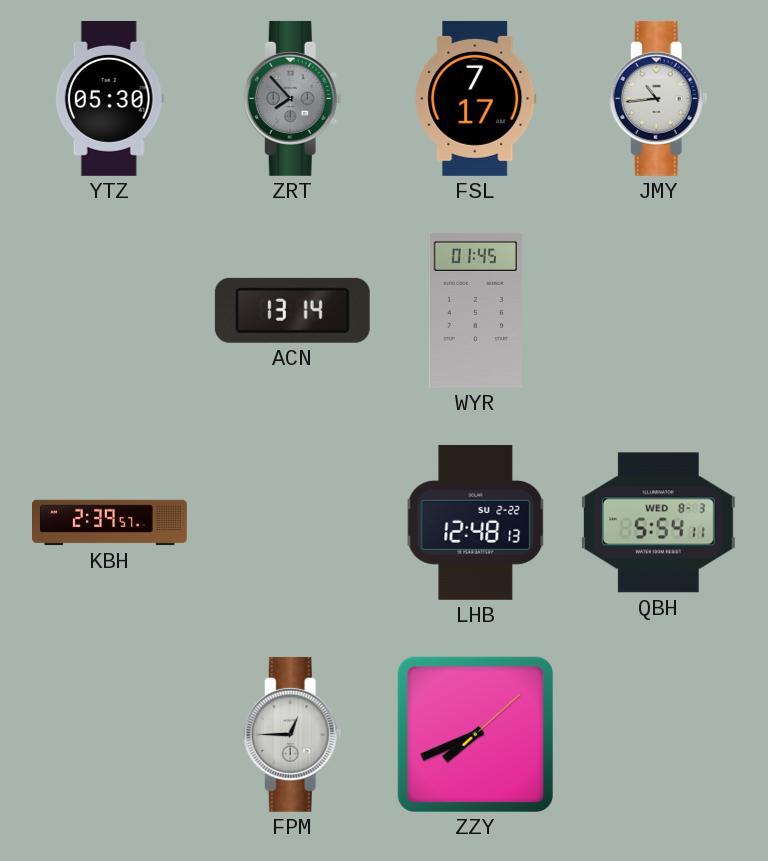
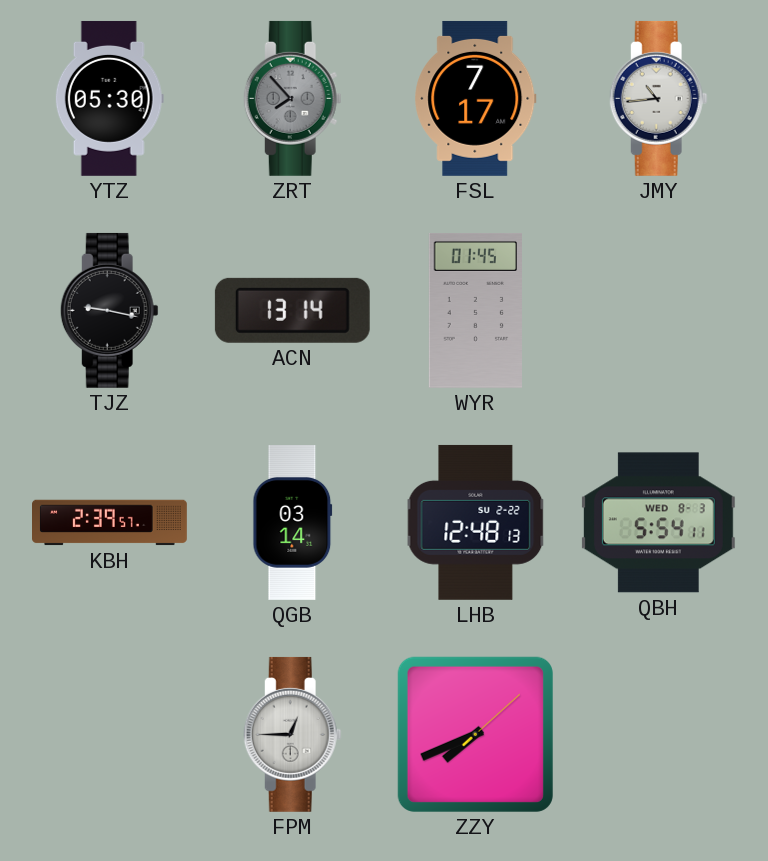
TJZ: none -> 9:17 (109, 310)
QGB: none -> 03:14 (293, 523)
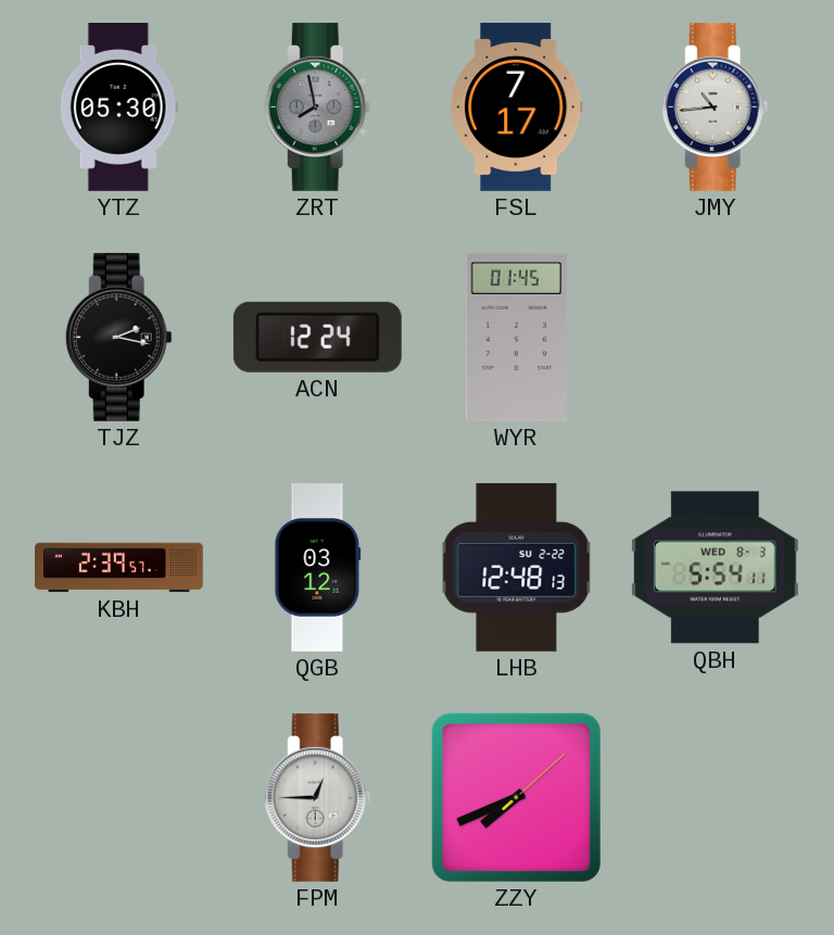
ZRT: 7:53 -> 7:58 (317, 106)
TJZ: 9:17 -> 2:17 (118, 337)
ACN: 13:14 -> 12:24 (317, 337)
QGB: 03:14 -> 03:12 (318, 568)
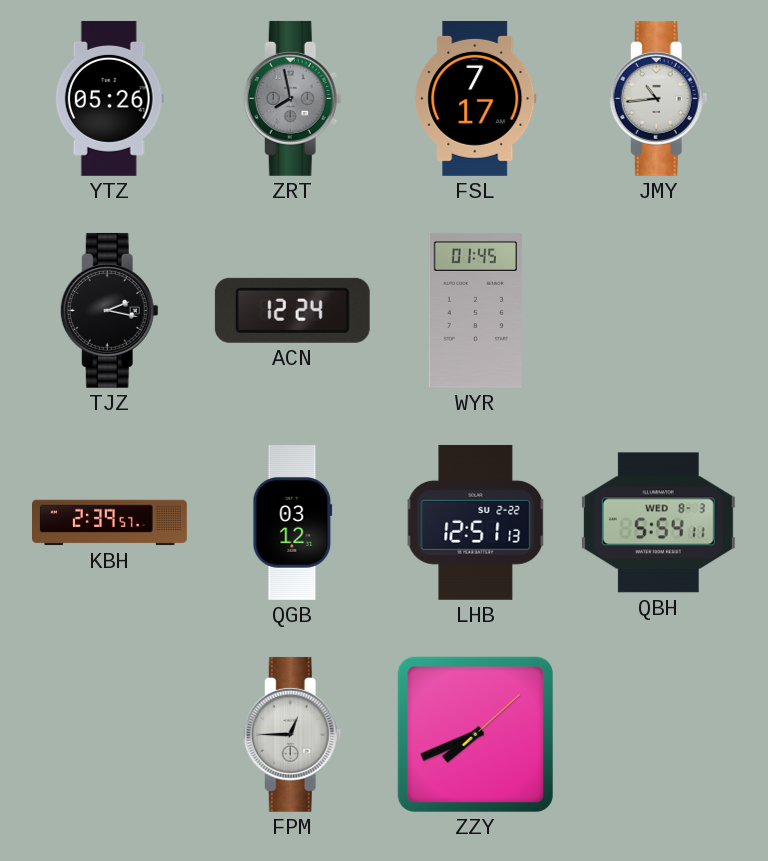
YTZ: 05:30 -> 05:26 (109, 98)
LHB: 12:48 -> 12:51 (476, 522)
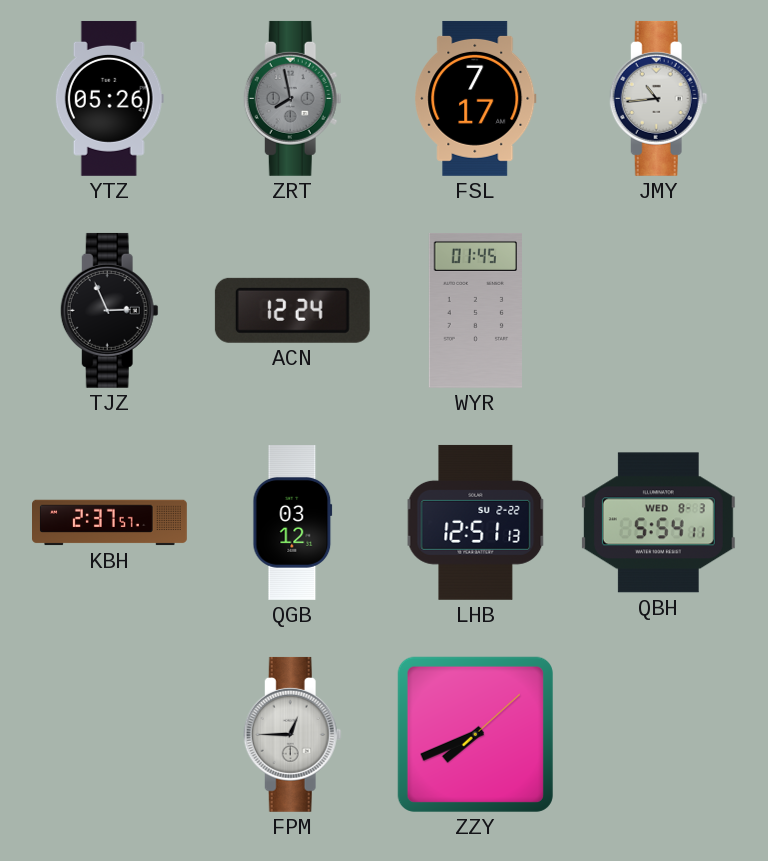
TJZ: 2:17 -> 2:56 (109, 310)
KBH: 2:39 -> 2:37 (110, 523)
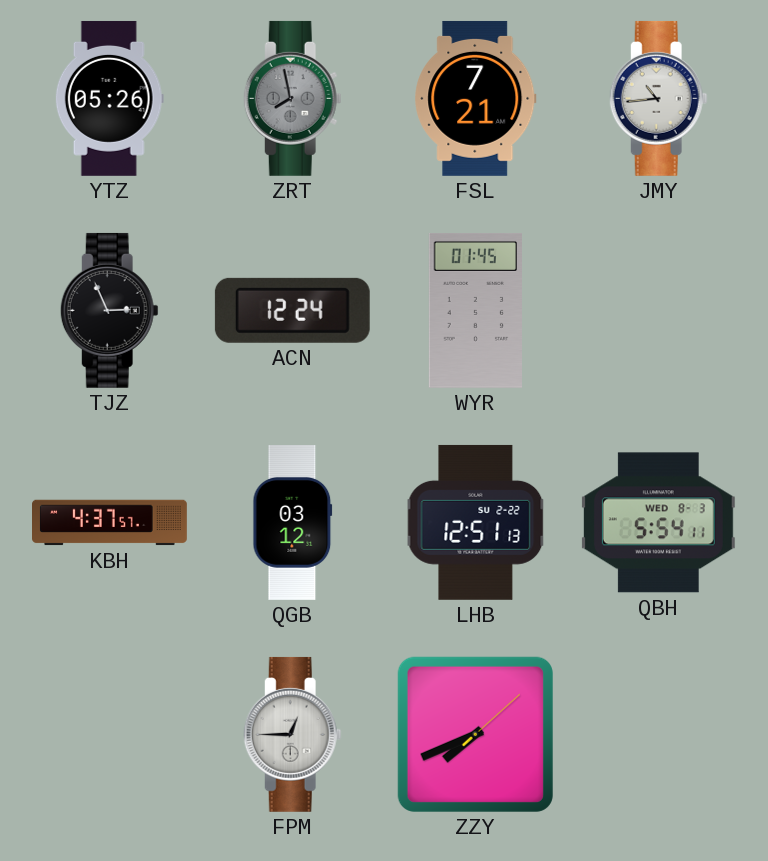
FSL: 7:17 -> 7:21 (476, 98)
KBH: 2:37 -> 4:37 (110, 523)
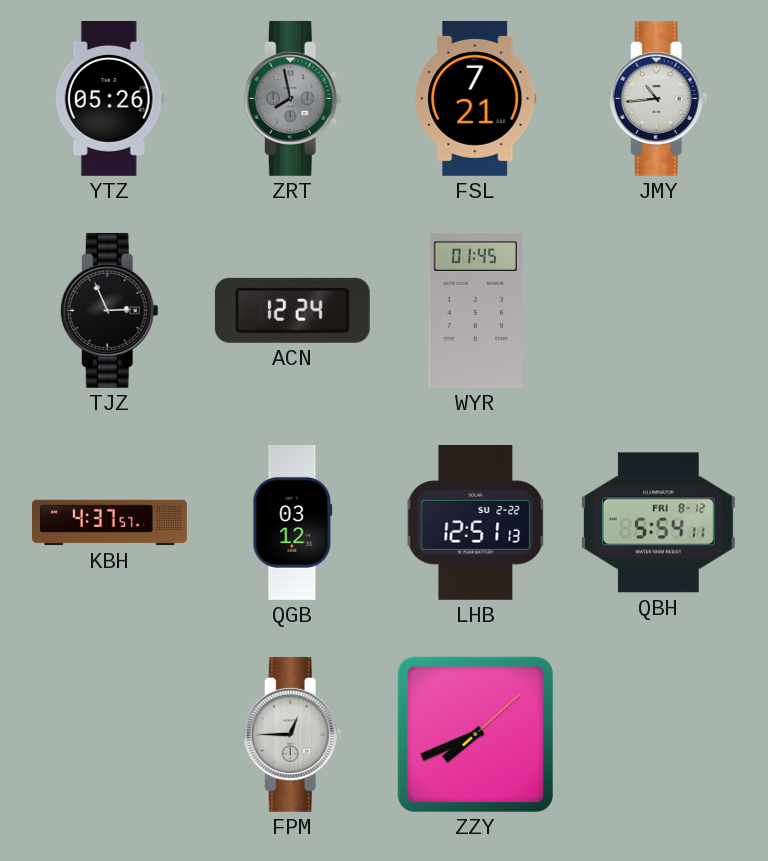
QBH date: WED 8-3 -> FRI 8-12 (658, 523)
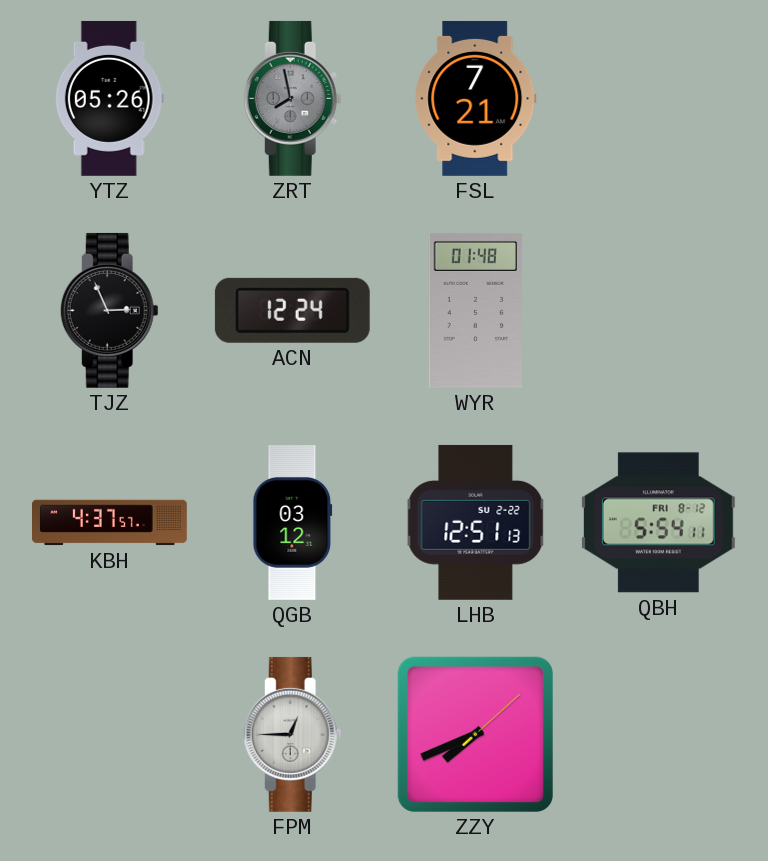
JMY: 10:44 -> none (658, 98)
WYR: 01:45 -> 01:48 (476, 310)
